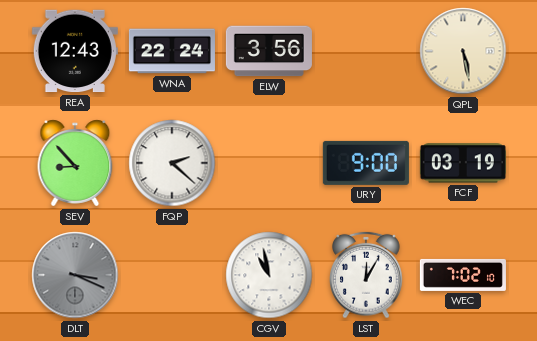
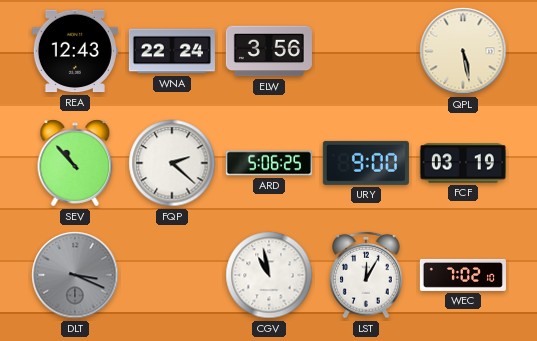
SEV: 8:53 -> 10:53 (75, 163)
ARD: none -> 5:06 (269, 163)
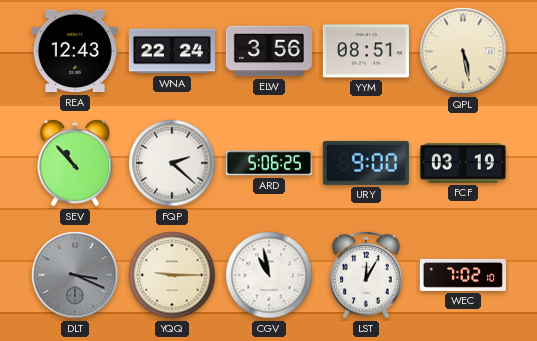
YYM: none -> 08:51 (366, 51)
YQQ: none -> 9:15 (172, 275)
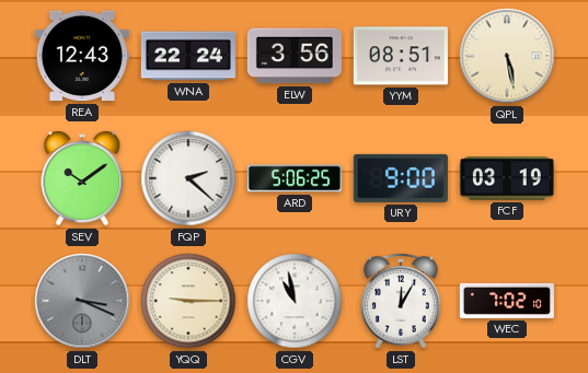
SEV: 10:53 -> 10:09 (82, 178)
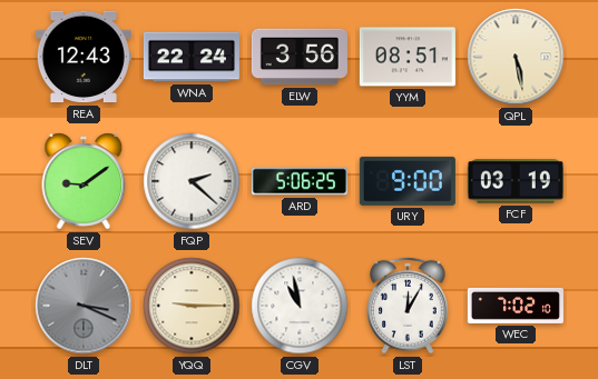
SEV: 10:09 -> 9:09 (84, 181)
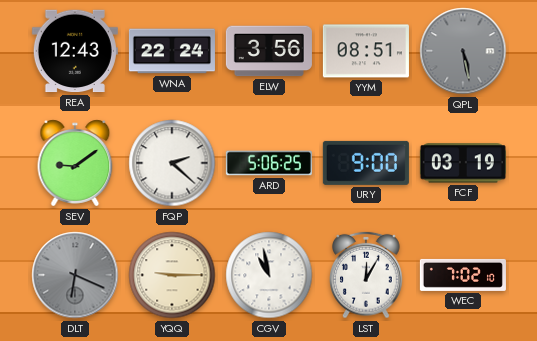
QPL dial: cream -> grey (463, 51)
DLT: 3:19 -> 6:19 (75, 275)
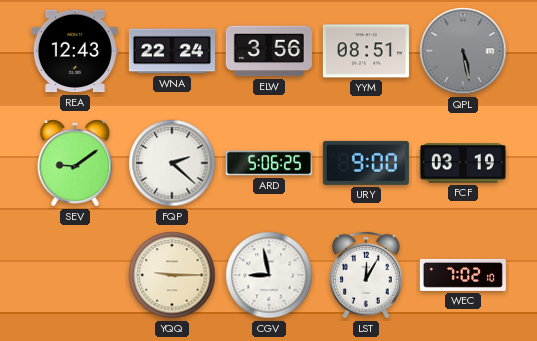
DLT: 6:19 -> none (75, 275)
CGV: 10:58 -> 8:58 (269, 275)
